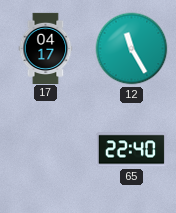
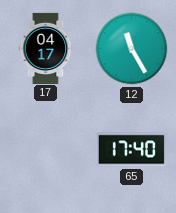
65: 22:40 -> 17:40 (131, 150)
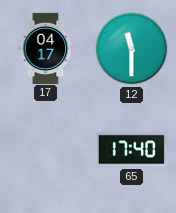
12: 11:25 -> 11:30 (132, 49)
